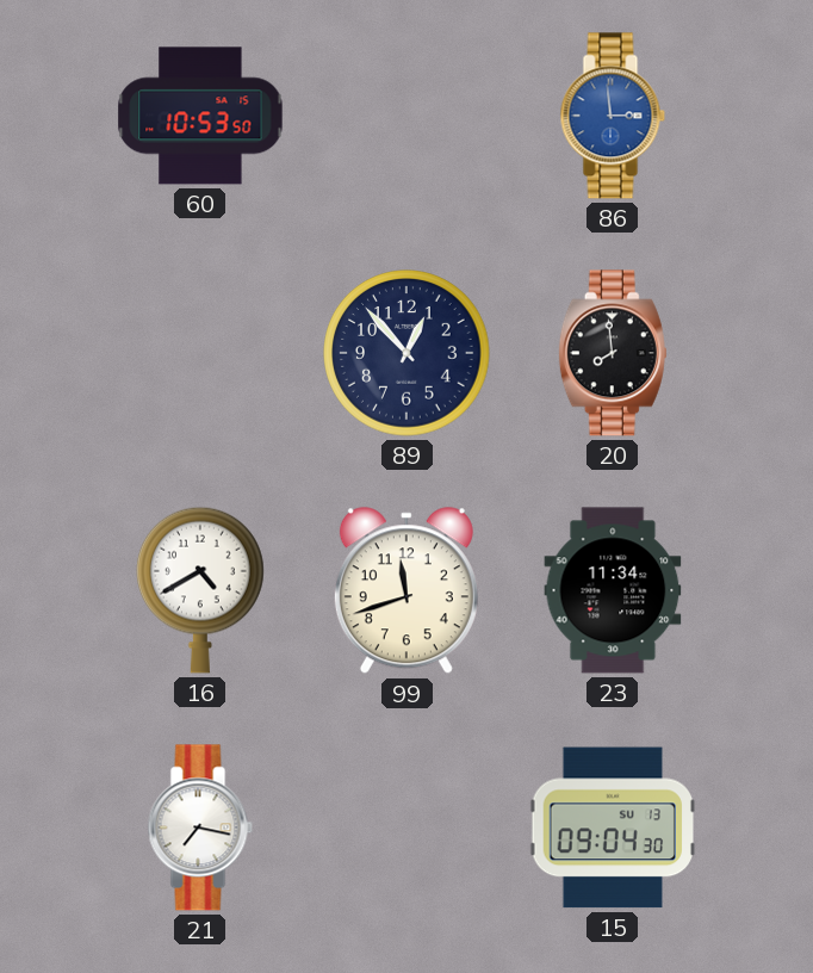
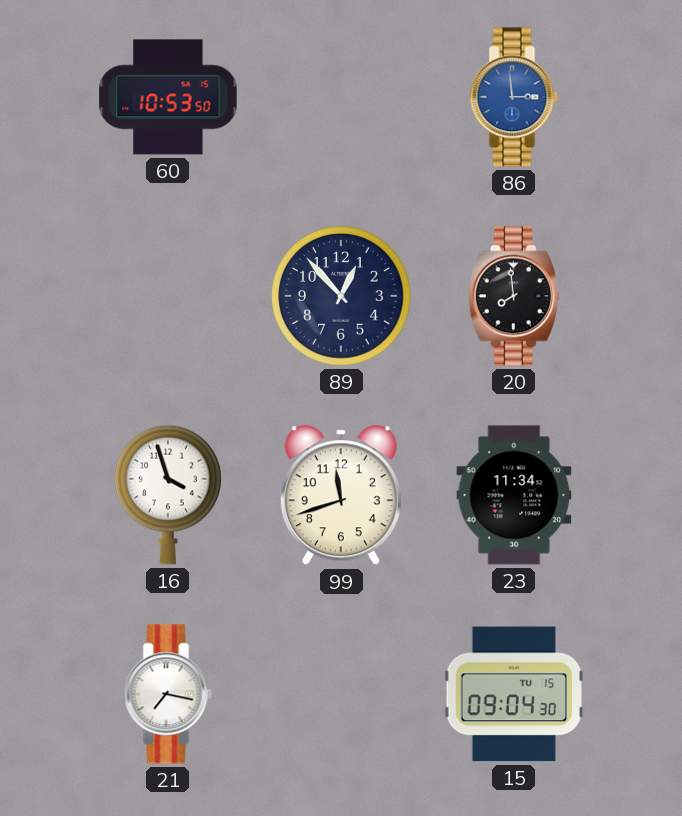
16: 4:40 -> 3:57 (169, 495)
15 date: SU 13 -> TU 15 (513, 694)
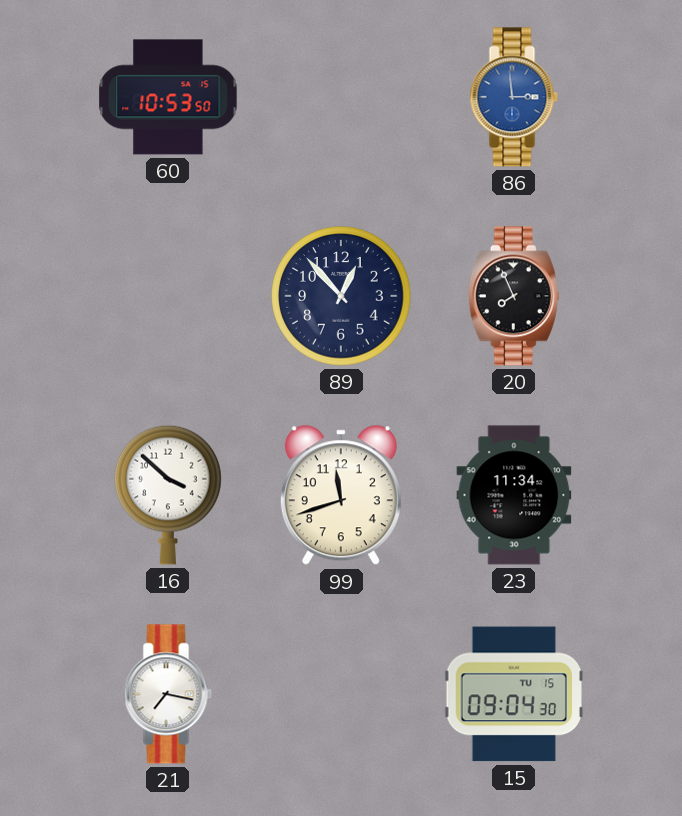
20: 7:59 -> 7:56 (514, 296)
16: 3:57 -> 3:52 (169, 495)
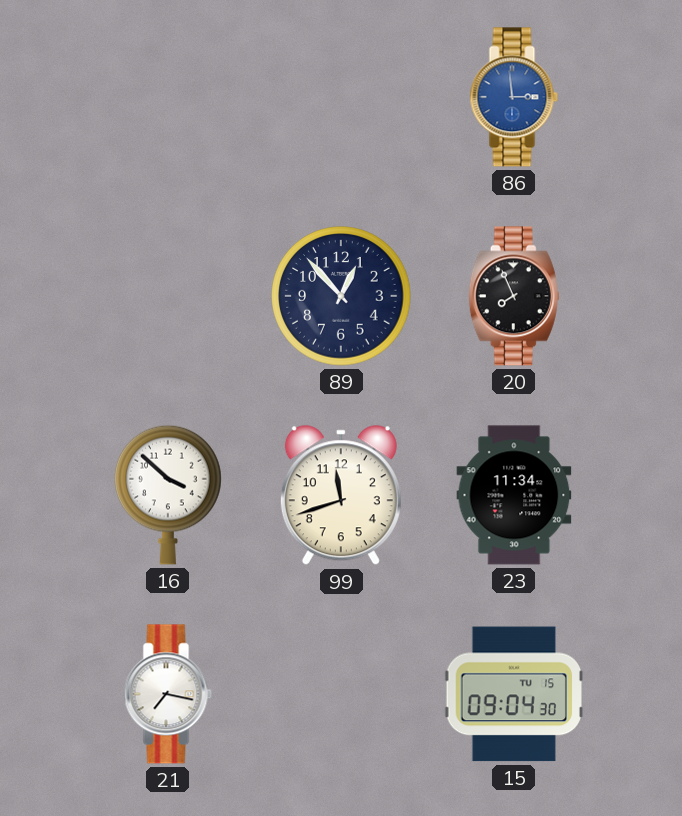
60: 10:53 -> none (168, 97)
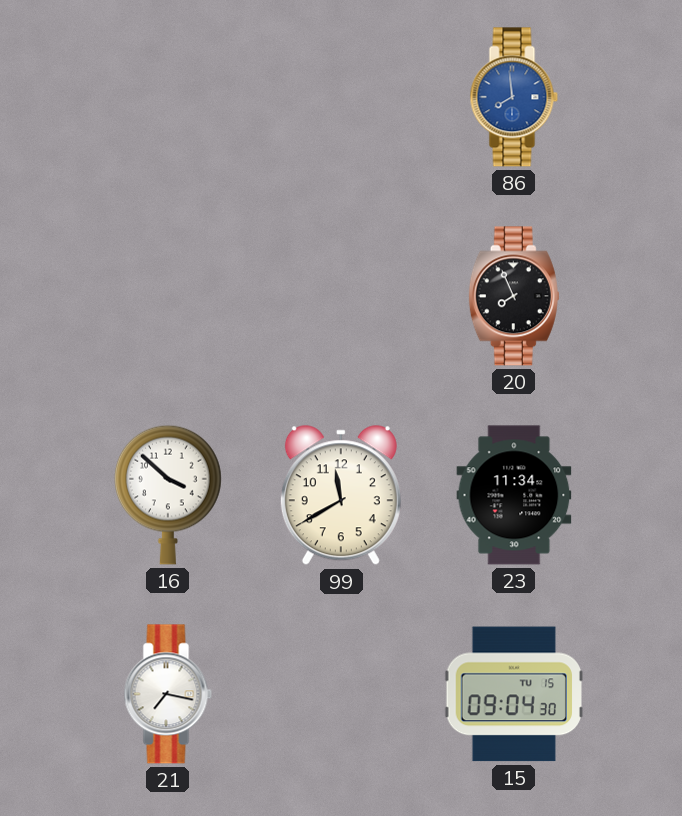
86: 2:59 -> 7:59 (514, 97)
89: 12:53 -> none (341, 296)
99: 11:42 -> 11:40 (341, 496)
